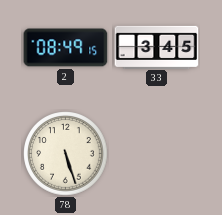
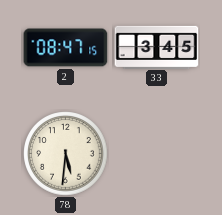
2: 08:49 -> 08:47 (66, 48)
78: 5:27 -> 5:31 (66, 154)
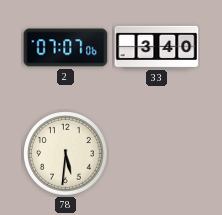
2: 08:47 -> 07:07 (66, 48)
33: 3:45 -> 3:40 (157, 47)
